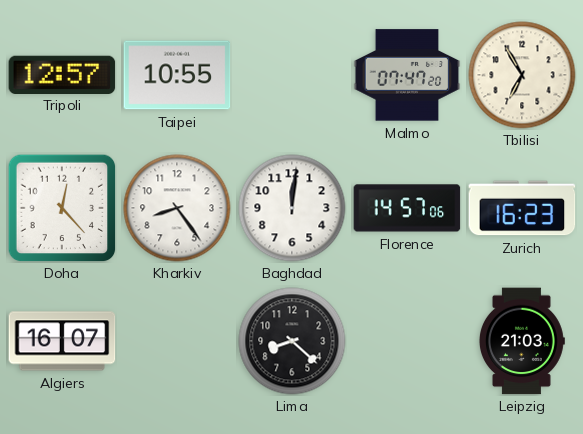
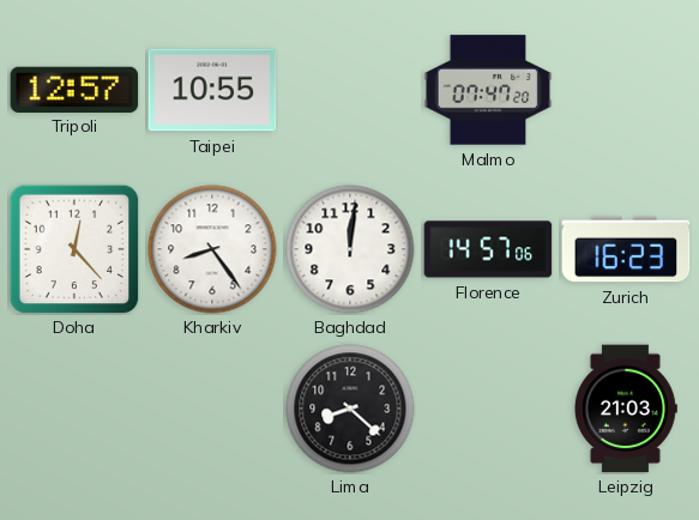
Tbilisi: 6:55 -> none (522, 75)
Algiers: 16:07 -> none (62, 341)
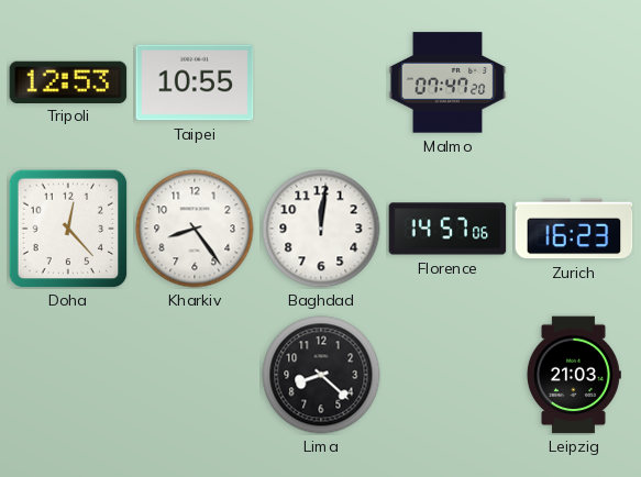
Tripoli: 12:57 -> 12:53 (68, 81)
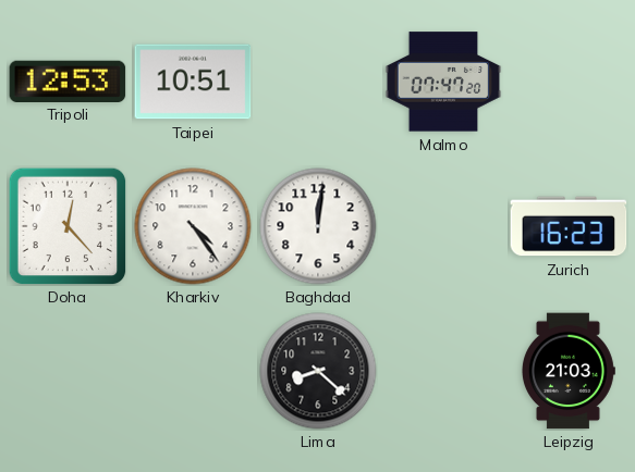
Taipei: 10:55 -> 10:51 (193, 82)
Kharkiv: 8:24 -> 4:24 (193, 226)
Florence: 14:57 -> none (447, 229)
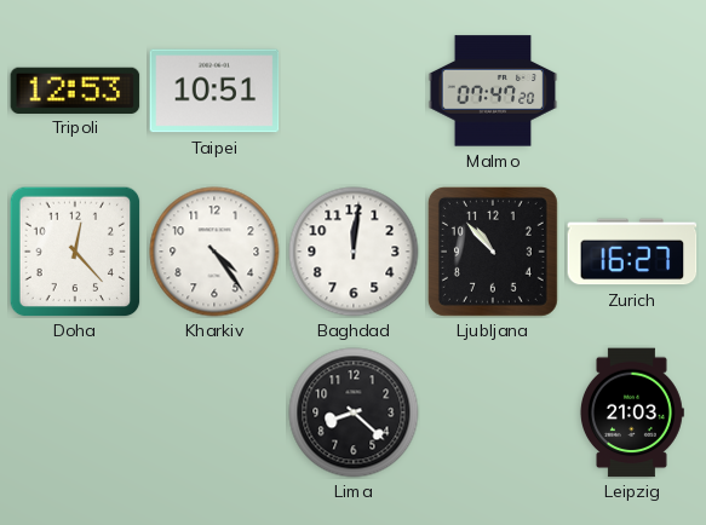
Ljubljana: none -> 10:53 (493, 252)
Zurich: 16:23 -> 16:27 (632, 252)
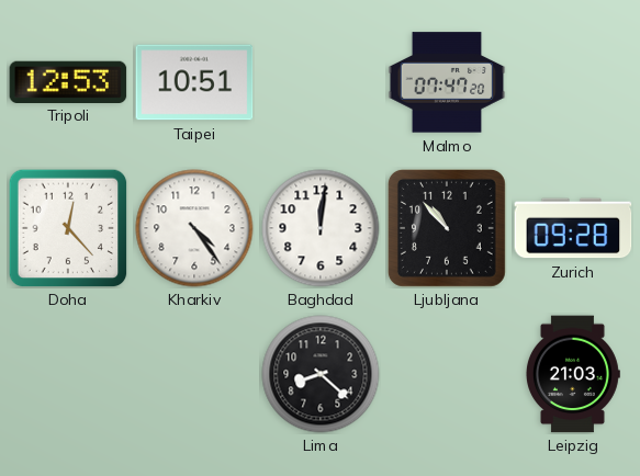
Zurich: 16:27 -> 09:28 (573, 228)
